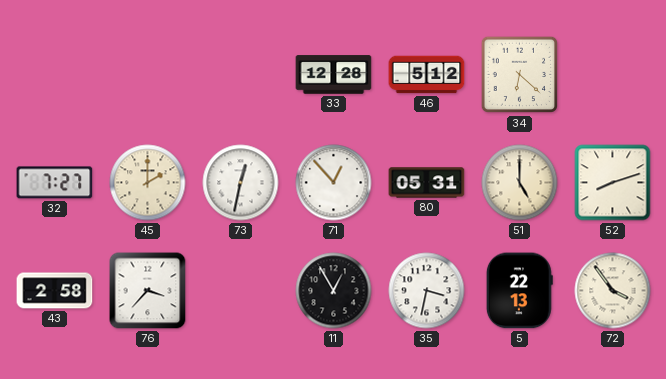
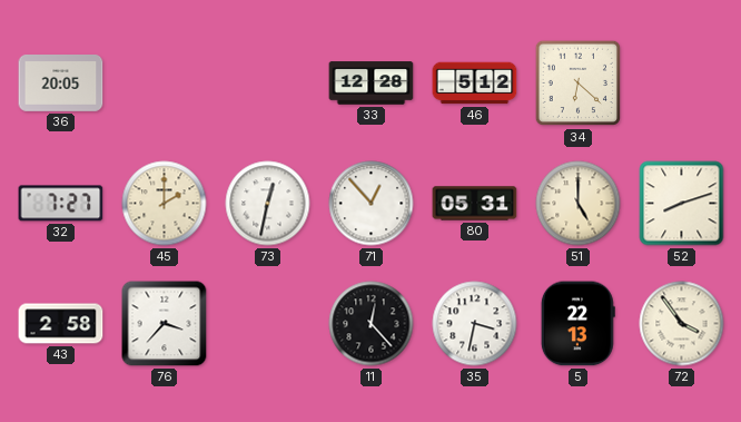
36: none -> 20:05 (61, 84)
11: 12:55 -> 12:23 (372, 324)
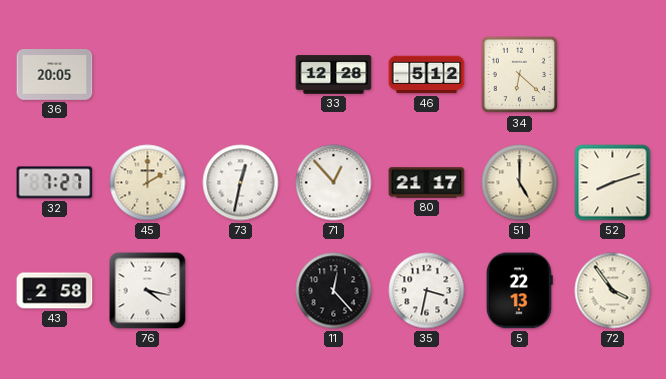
80: 05:31 -> 21:17 (427, 183)
76: 3:37 -> 4:17 (148, 291)
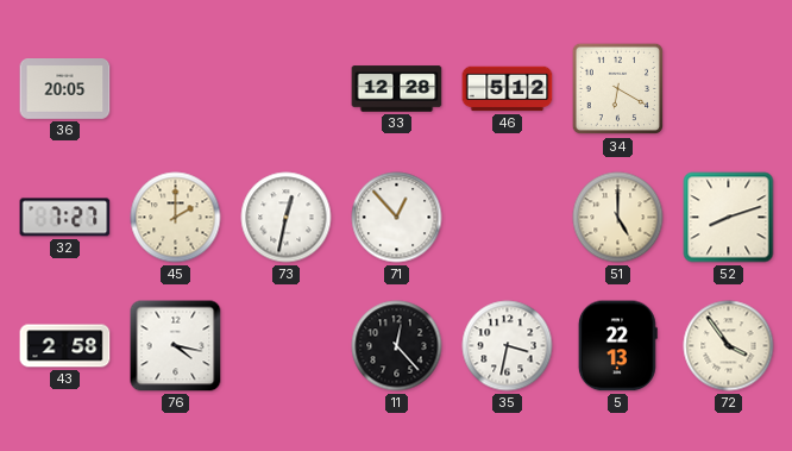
34: 6:22 -> 6:20 (618, 89)
80: 21:17 -> none (427, 183)
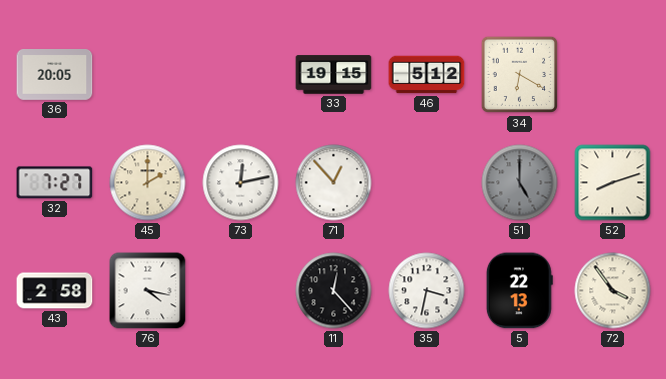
33: 12:28 -> 19:15 (334, 75)
73: 12:32 -> 12:13 (241, 183)
51 dial: cream -> grey (520, 183)
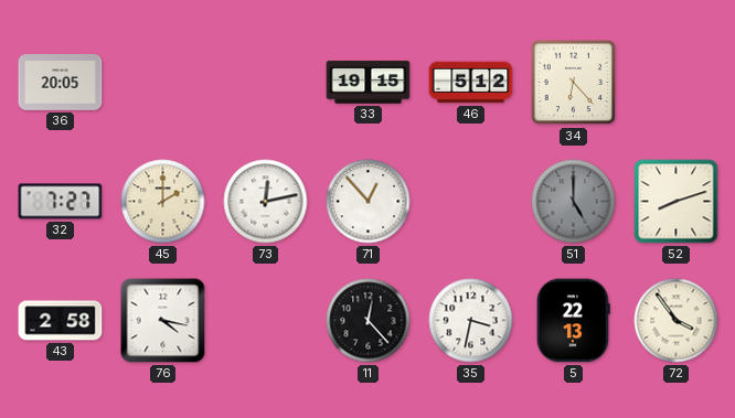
34: 6:20 -> 6:23 (574, 83)
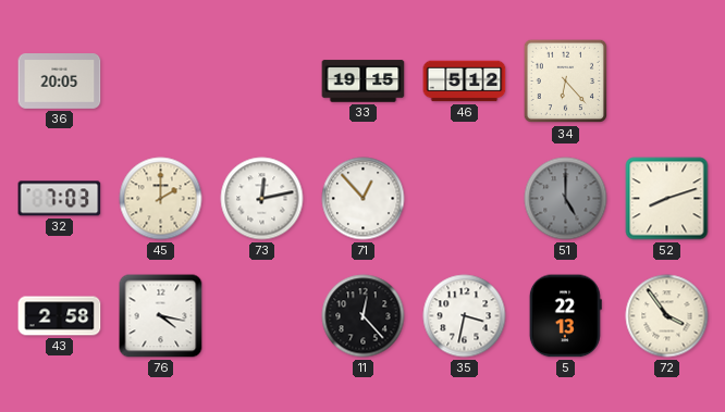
32: 7:27 -> 7:03 (60, 199)
